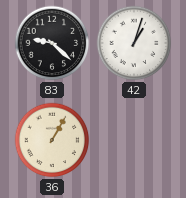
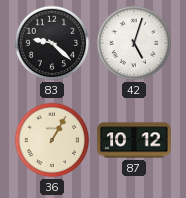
42: 1:03 -> 5:03 (134, 43)
87: none -> 10:12 (134, 140)
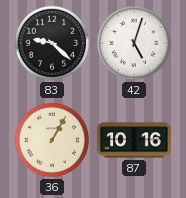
87: 10:12 -> 10:16 (134, 140)
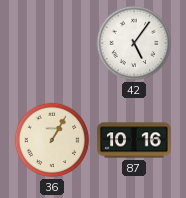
83: 9:22 -> none (52, 43)
42: 5:03 -> 5:06 (134, 43)
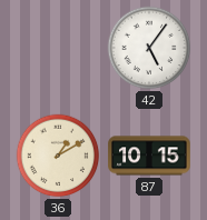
36: 1:05 -> 1:10 (58, 156)
87: 10:16 -> 10:15 (149, 156)
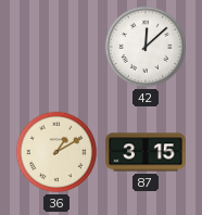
42: 5:06 -> 12:08 (146, 47)
87: 10:15 -> 3:15 (146, 152)
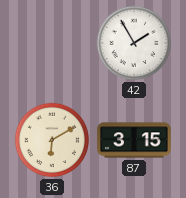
42: 12:08 -> 1:55 (134, 43)
36: 1:10 -> 6:10 (52, 140)
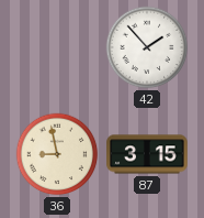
42: 1:55 -> 1:53 (147, 47)
36: 6:10 -> 8:58 (57, 154)
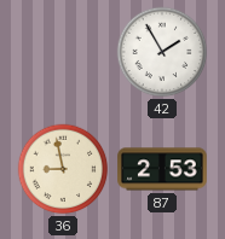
42: 1:53 -> 1:55 (162, 52)
87: 3:15 -> 2:53 (162, 169)
